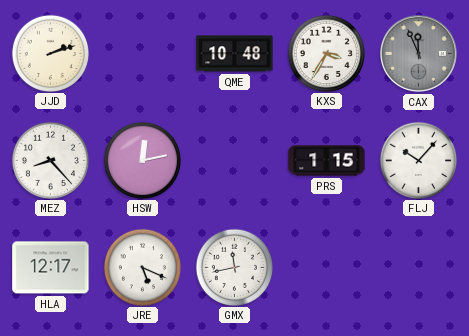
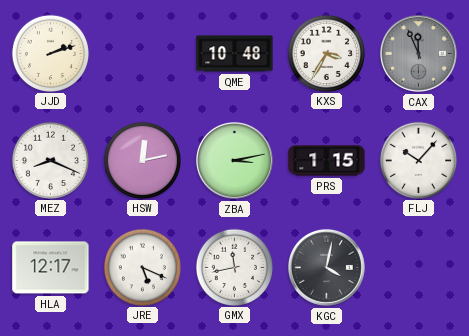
MEZ: 8:23 -> 8:19 (50, 160)
ZBA: none -> 3:13 (234, 160)
KGC: none -> 4:02 (326, 267)
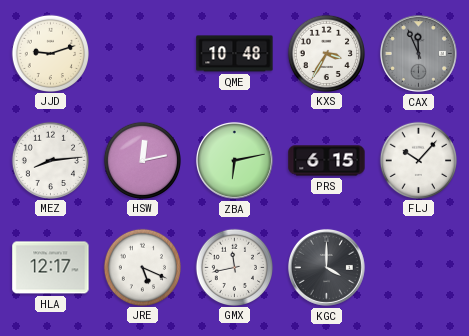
JJD: 2:12 -> 9:12 (50, 53)
MEZ: 8:19 -> 8:14 (50, 160)
ZBA: 3:13 -> 6:13 (234, 160)
PRS: 1:15 -> 6:15 (327, 161)
KGC: 4:02 -> 4:00 (326, 267)
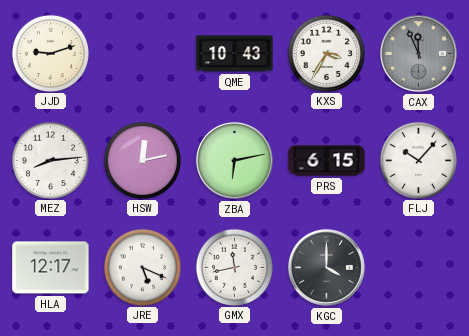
QME: 10:48 -> 10:43 (235, 54)
